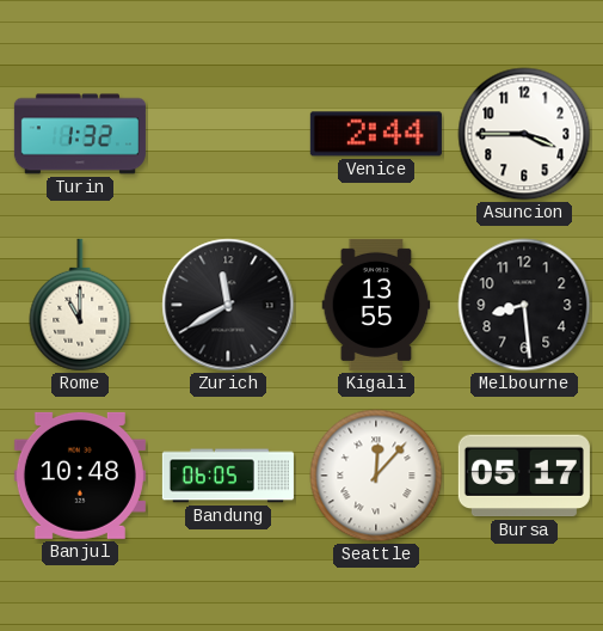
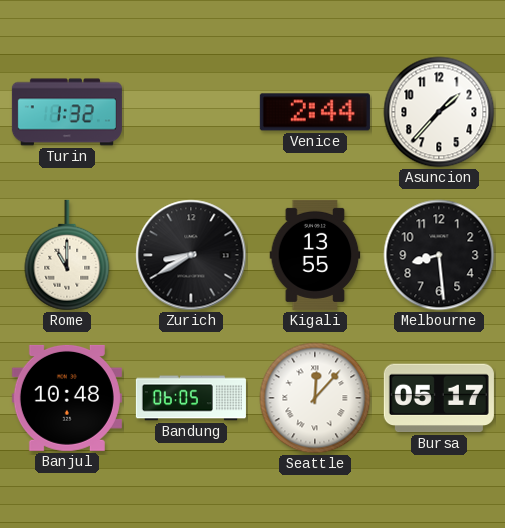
Asuncion: 3:45 -> 1:37 (439, 112)
Zurich: 11:40 -> 8:40 (191, 255)
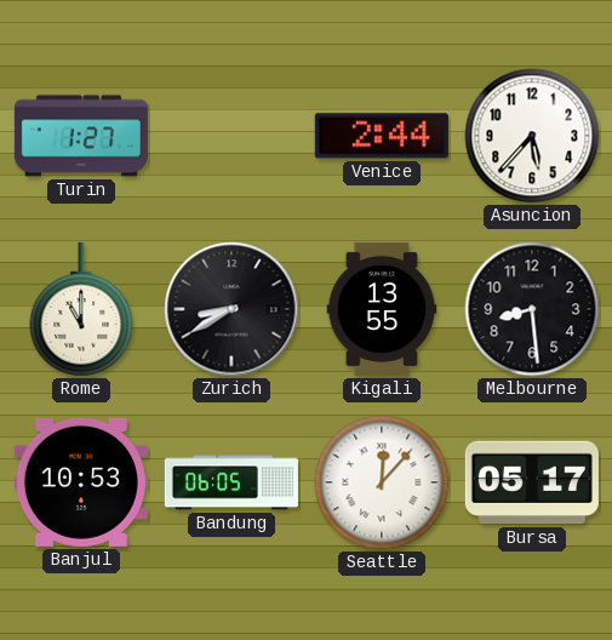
Turin: 1:32 -> 1:27 (81, 136)
Asuncion: 1:37 -> 5:37 (532, 136)
Banjul: 10:48 -> 10:53 (81, 482)
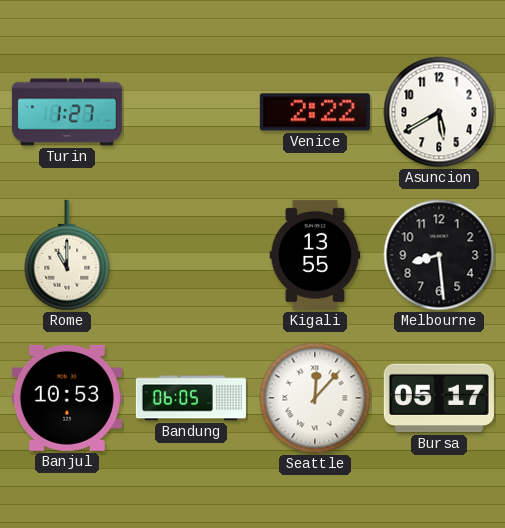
Venice: 2:44 -> 2:22 (315, 112)
Asuncion: 5:37 -> 5:40 (439, 112)
Zurich: 8:40 -> none (231, 309)
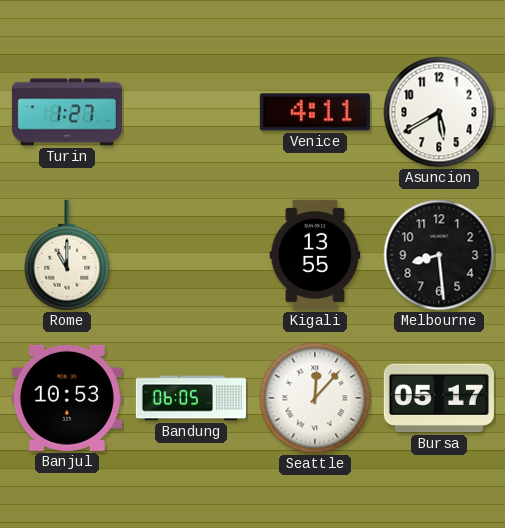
Venice: 2:22 -> 4:11 (315, 112)
